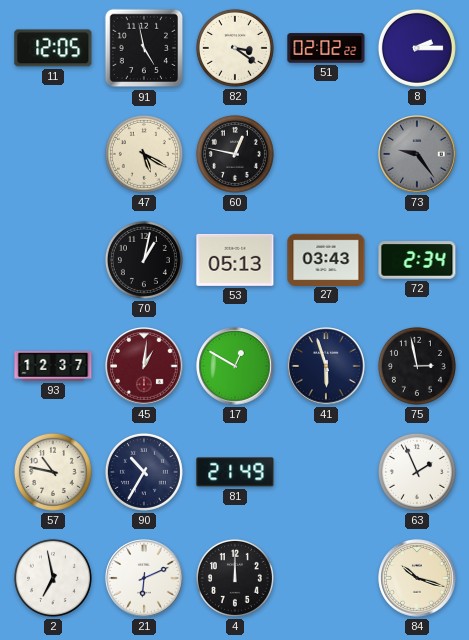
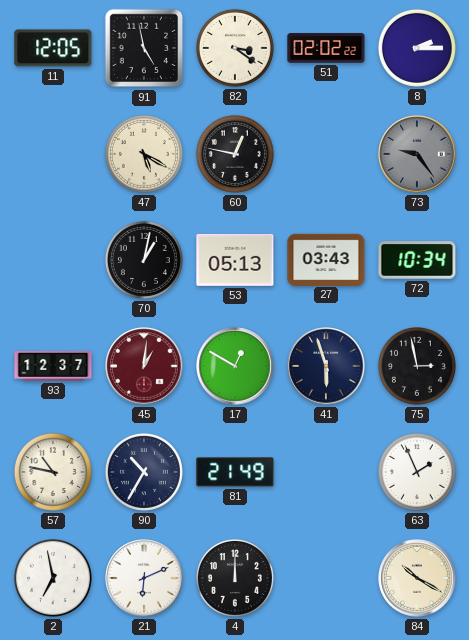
72: 2:34 -> 10:34 (417, 260)
84: 10:18 -> 10:20 (417, 578)
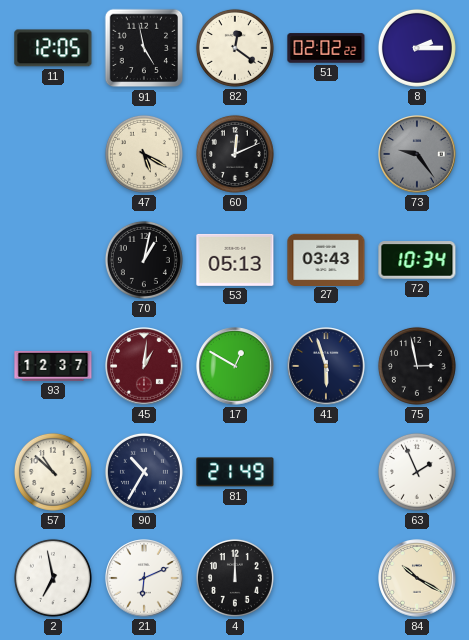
82: 3:21 -> 12:21 (235, 48)
60: 12:47 -> 12:11 (235, 154)
57: 10:47 -> 10:52 (53, 472)
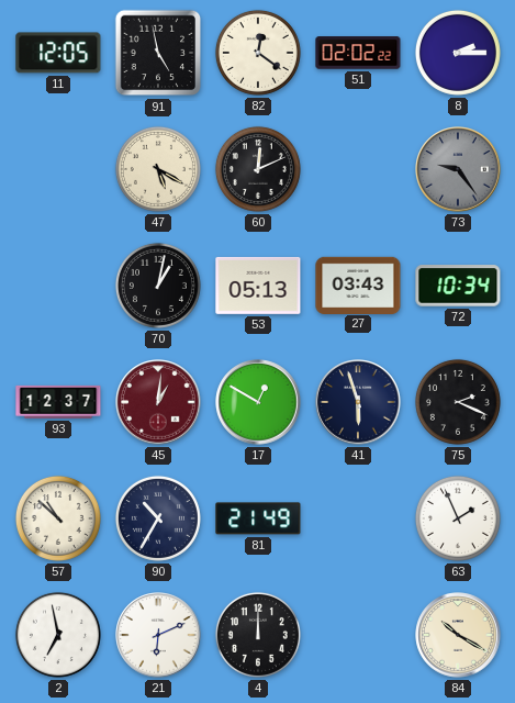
75: 2:58 -> 2:19 (458, 402)
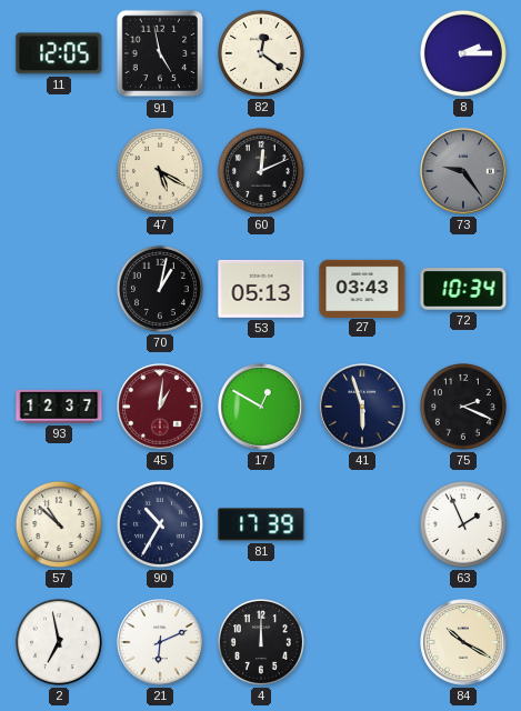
51: 02:02 -> none (358, 53)
81: 21:49 -> 17:39 (261, 524)
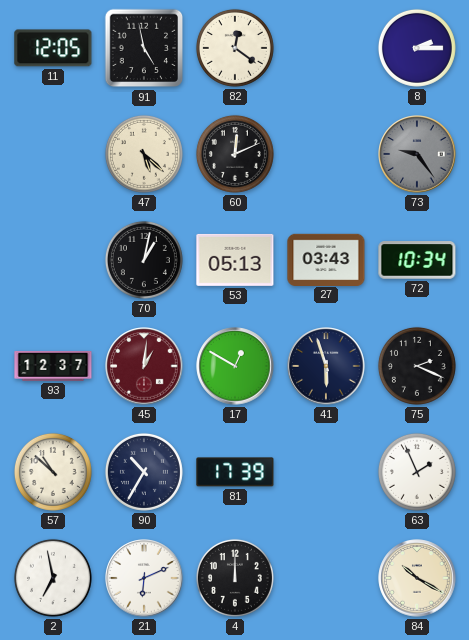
47: 5:20 -> 5:22 (144, 154)
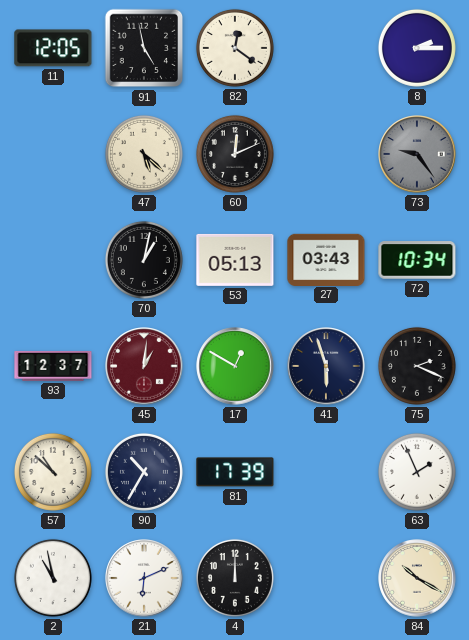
2: 6:58 -> 10:58 (53, 578)
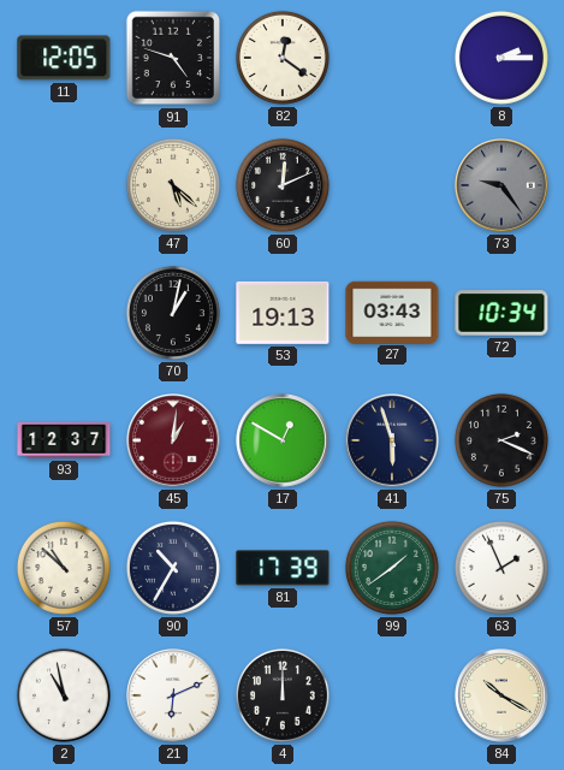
91: 4:58 -> 4:48 (173, 58)
53: 05:13 -> 19:13 (283, 313)
99: none -> 1:39 (392, 568)
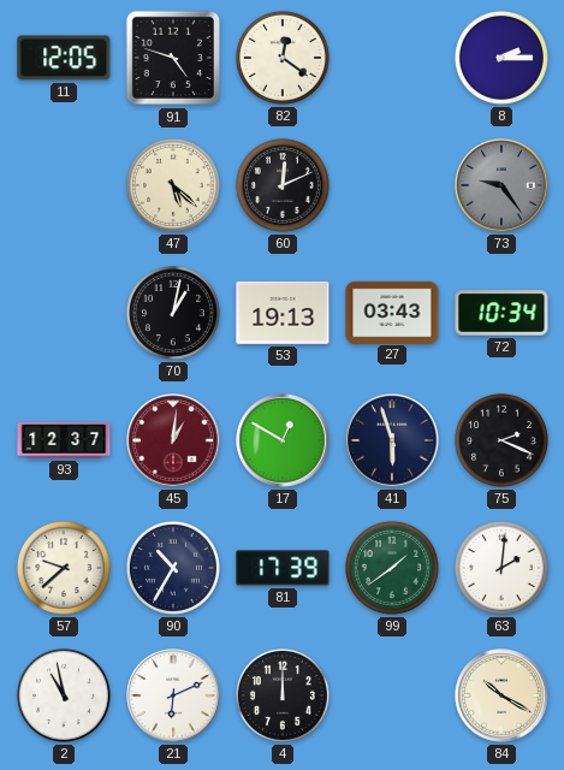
57: 10:52 -> 9:38 (64, 568)
63: 1:56 -> 2:01 (501, 568)
